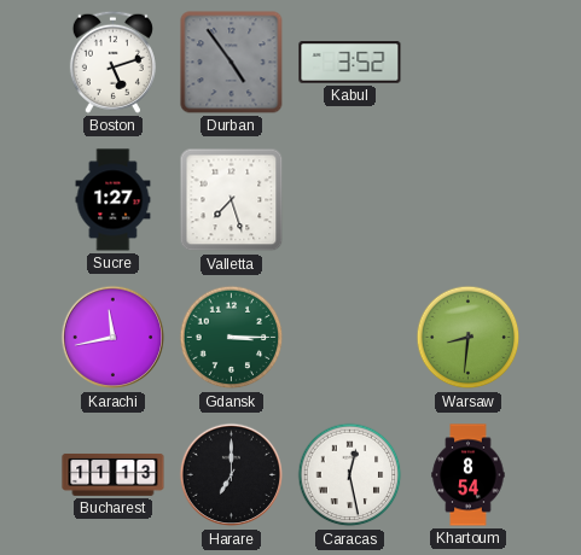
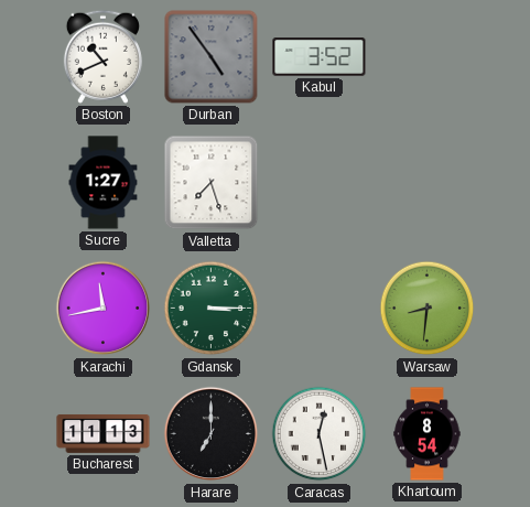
Boston: 5:12 -> 10:41 (102, 56)
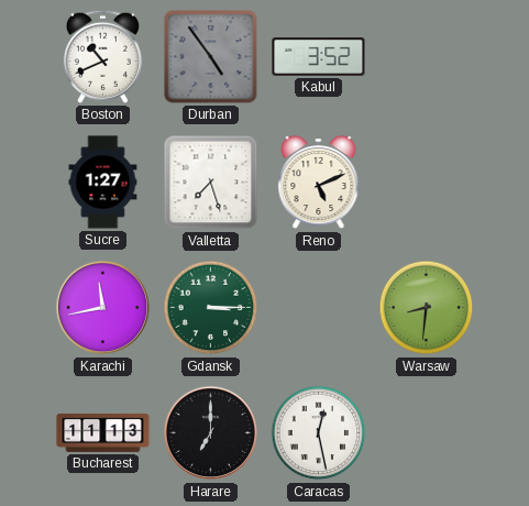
Reno: none -> 5:11 (319, 184)
Khartoum: 8:54 -> none (428, 434)
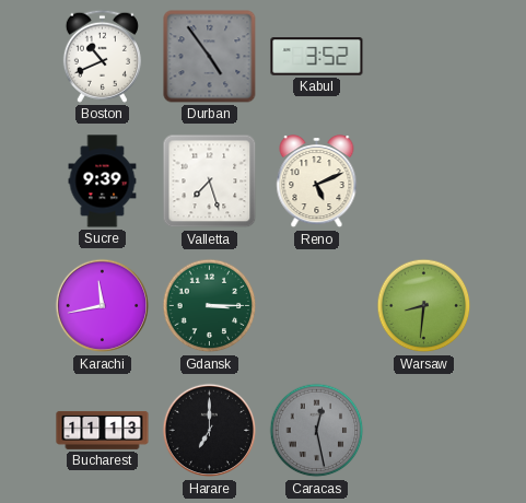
Sucre: 1:27 -> 9:39 (103, 182)
Caracas dial: white -> grey (317, 431)
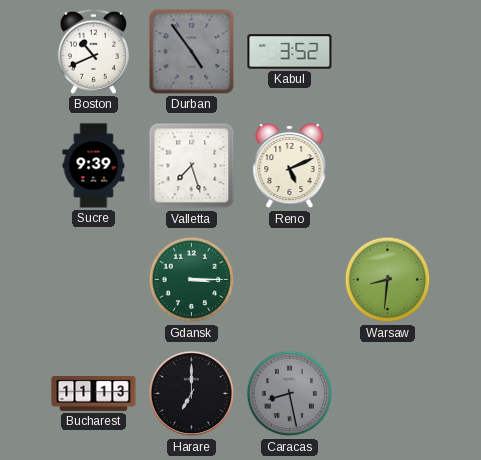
Karachi: 11:43 -> none (103, 306)
Caracas: 12:28 -> 8:28 (290, 394)
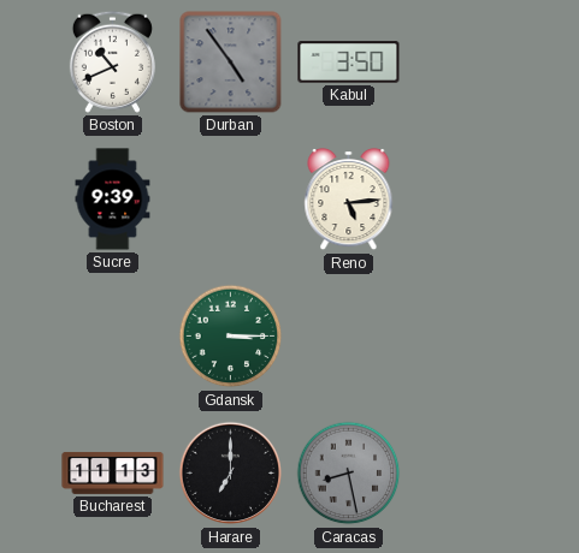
Kabul: 3:52 -> 3:50 (349, 63)
Valletta: 7:27 -> none (192, 166)
Reno: 5:11 -> 5:14 (349, 201)
Warsaw: 8:31 -> none (388, 280)
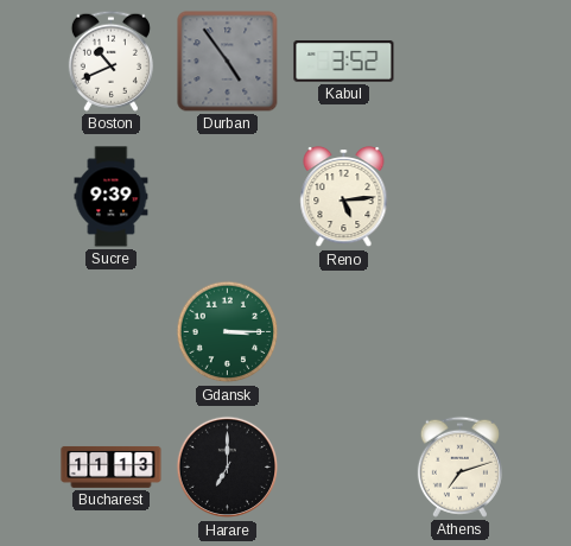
Kabul: 3:50 -> 3:52 (344, 62)
Caracas: 8:28 -> none (349, 474)
Athens: none -> 7:12 (459, 466)
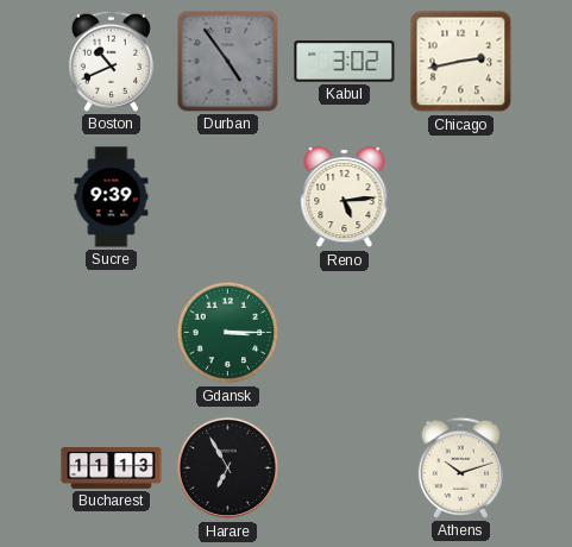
Kabul: 3:52 -> 3:02 (345, 62)
Chicago: none -> 2:43 (461, 62)
Harare: 7:00 -> 6:55 (228, 469)
Athens: 7:12 -> 10:12 (460, 467)
